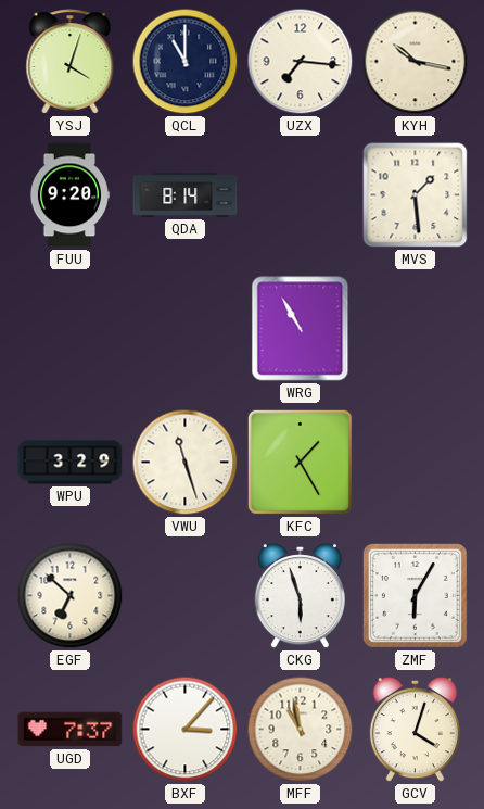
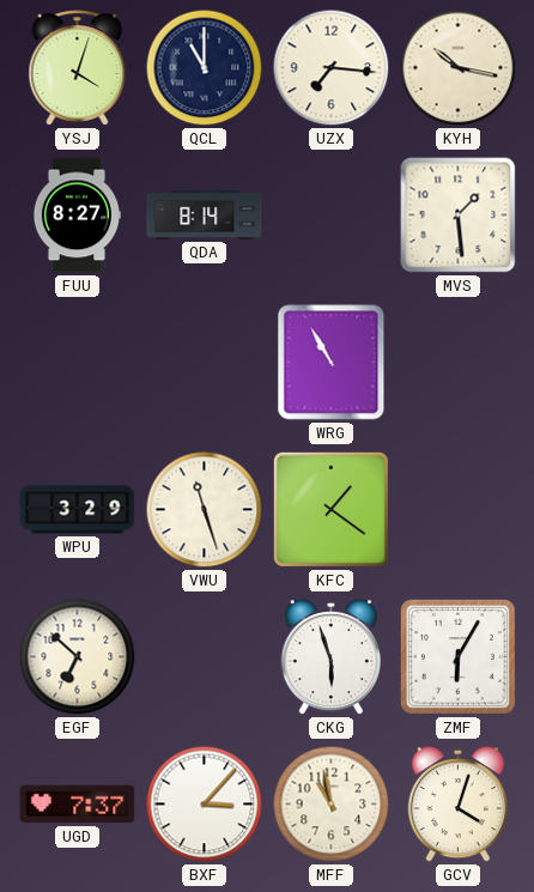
FUU: 9:20 -> 8:27 (75, 216)
KFC: 1:25 -> 1:21 (330, 509)
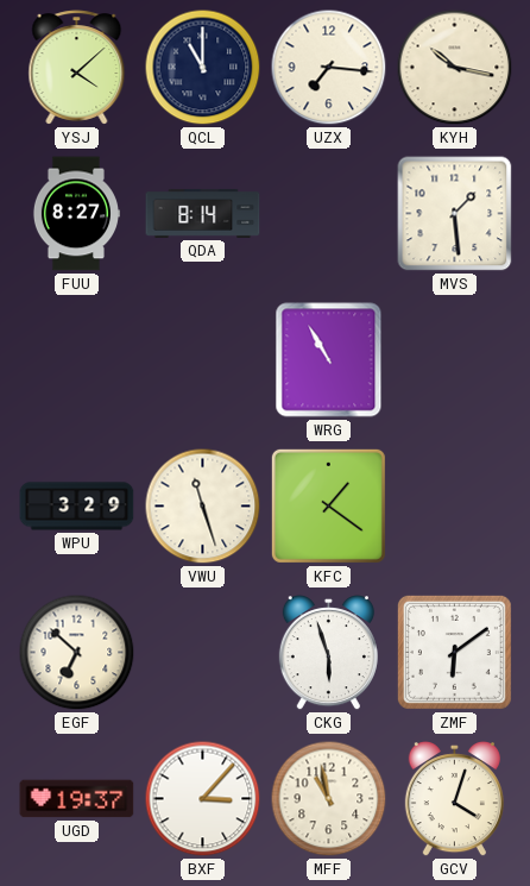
YSJ: 4:03 -> 4:08 (77, 68)
ZMF: 6:05 -> 6:09 (454, 652)
UGD: 7:37 -> 19:37 (77, 799)
